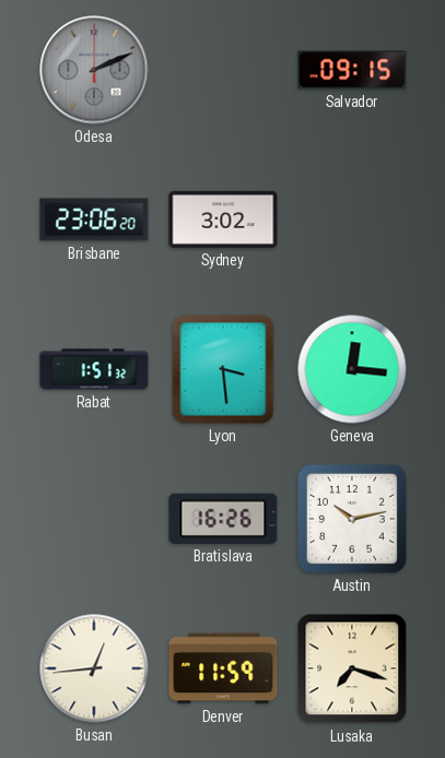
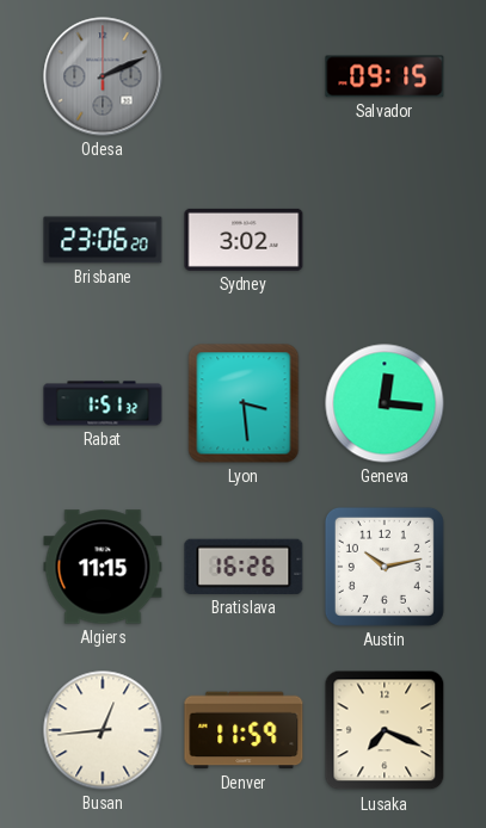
Algiers: none -> 11:15 (103, 567)
Lusaka: 7:18 -> 7:19 (385, 730)
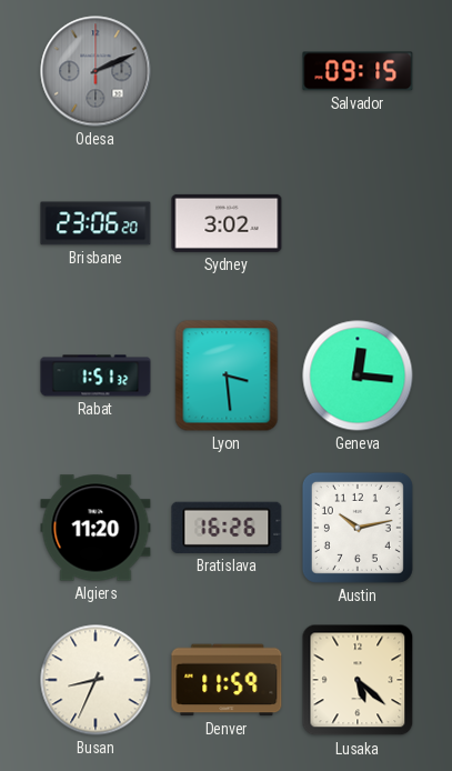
Algiers: 11:15 -> 11:20 (96, 528)
Busan: 12:44 -> 8:34 (96, 680)
Lusaka: 7:19 -> 5:22 (358, 680)
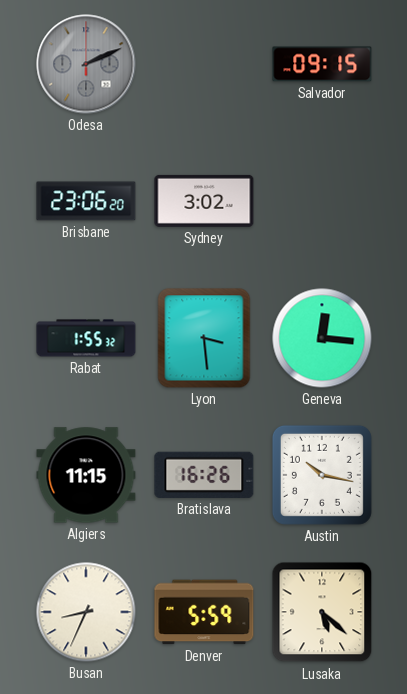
Rabat: 1:51 -> 1:55 (86, 338)
Algiers: 11:20 -> 11:15 (86, 475)
Austin: 10:13 -> 10:17 (322, 475)
Denver: 11:59 -> 5:59 (204, 612)
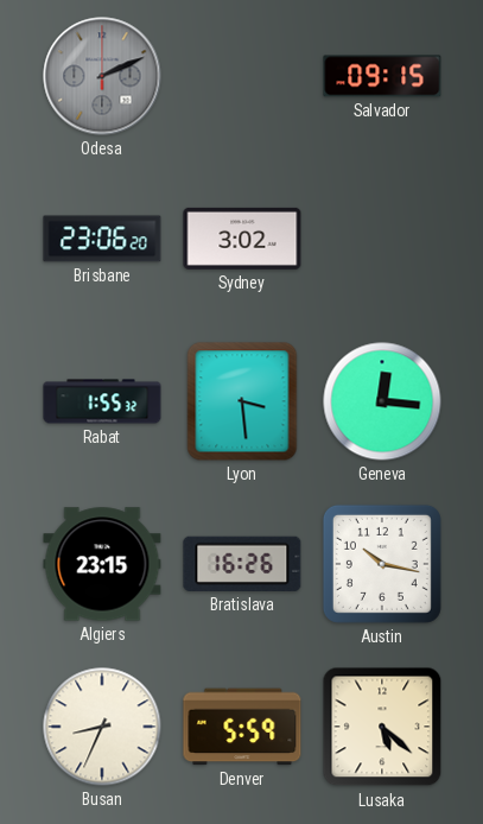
Algiers: 11:15 -> 23:15 (102, 564)
